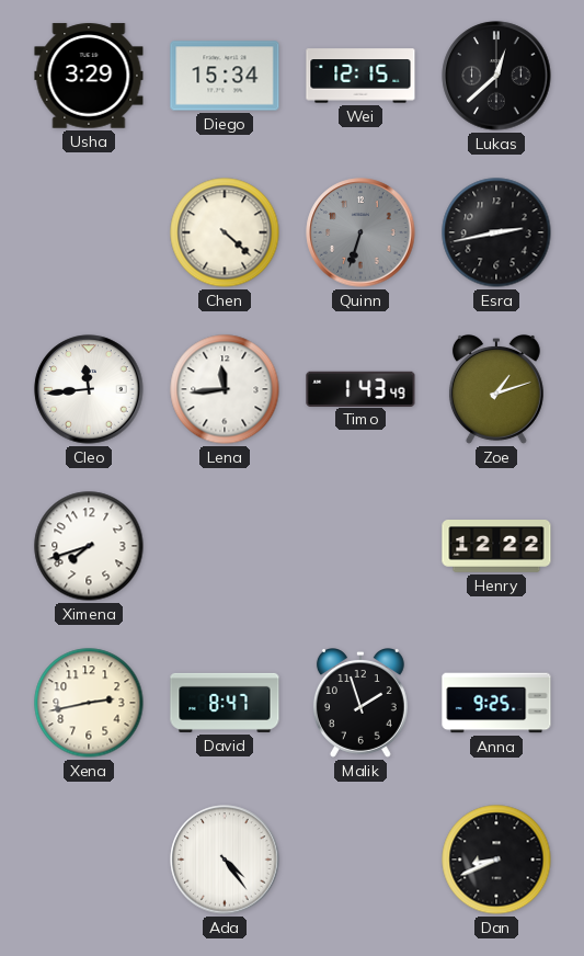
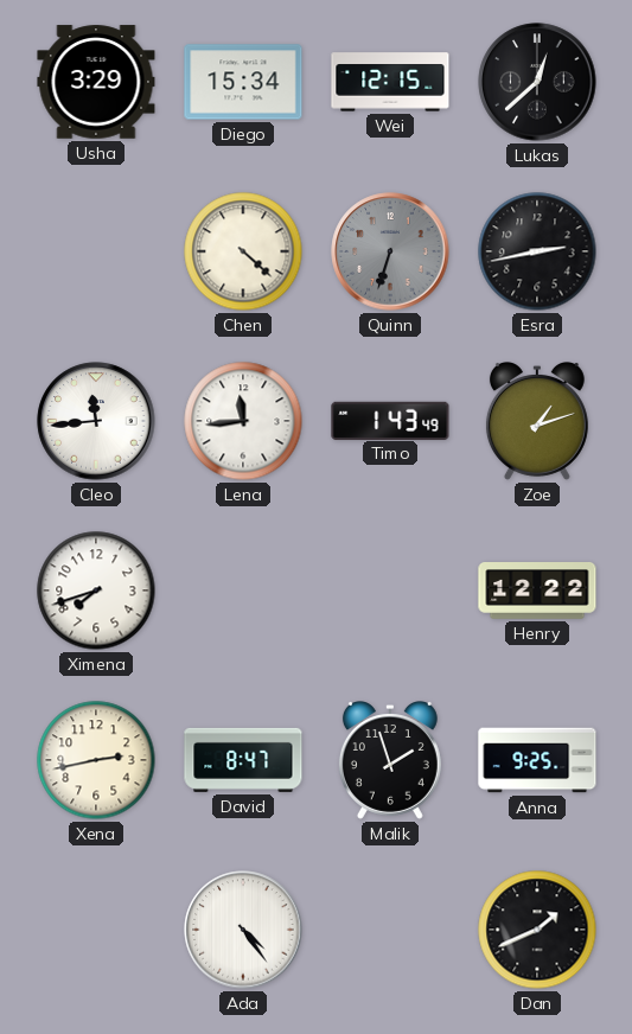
Dan: 8:41 -> 1:41 (537, 930)
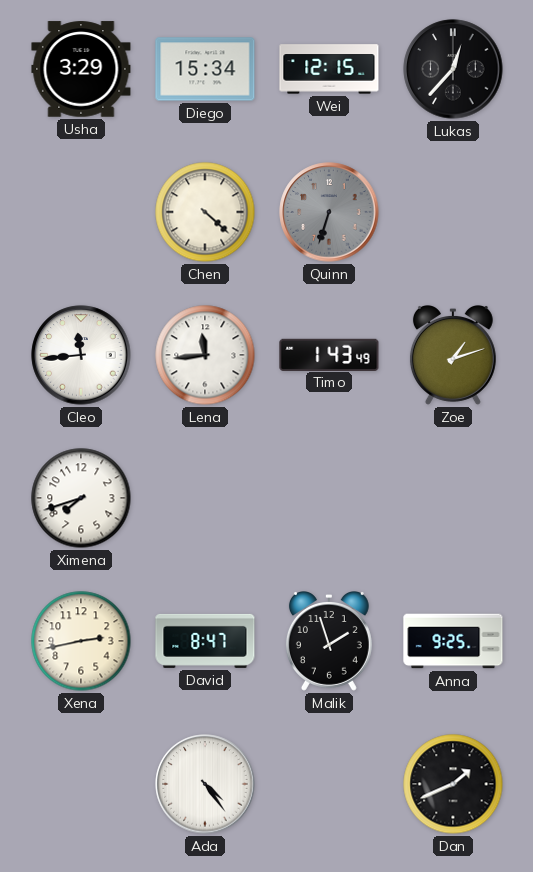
Lukas: 12:38 -> 12:37 (453, 69)
Esra: 2:43 -> none (537, 251)
Henry: 12:22 -> none (537, 592)
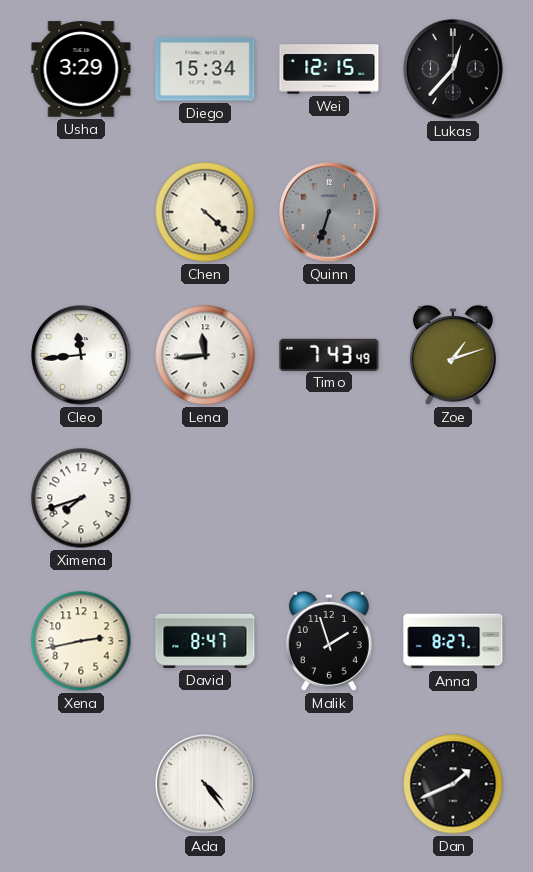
Timo: 1:43 -> 7:43 (329, 354)
Anna: 9:25 -> 8:27 (453, 641)
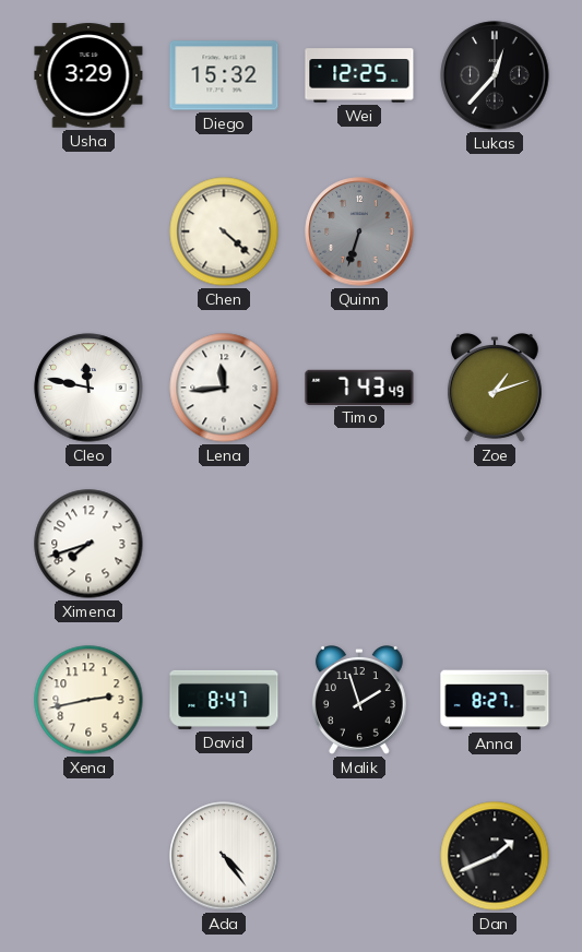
Diego: 15:34 -> 15:32 (224, 75)
Wei: 12:15 -> 12:25 (359, 75)
Cleo: 11:44 -> 11:47 (88, 388)
